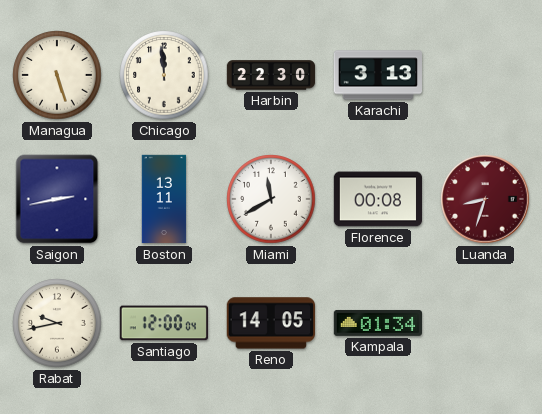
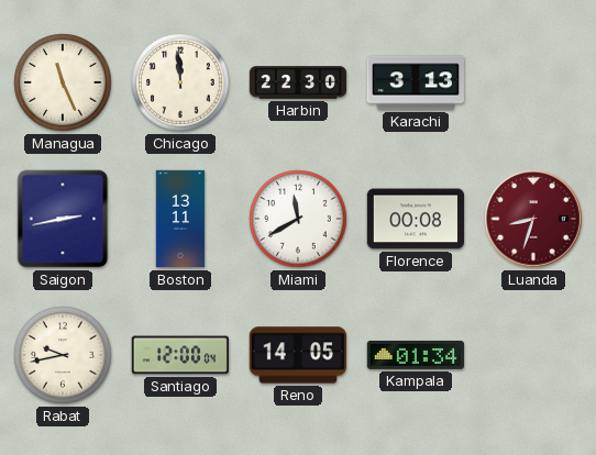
Managua: 5:27 -> 11:26 (63, 82)
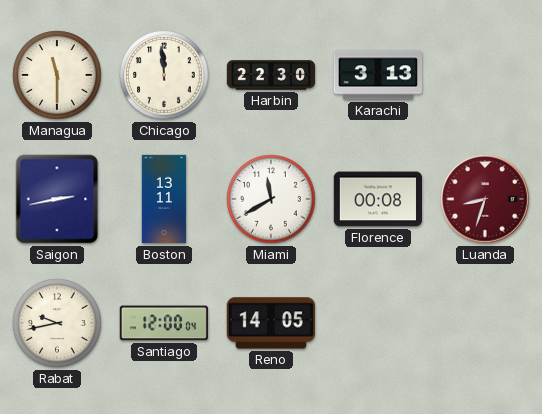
Managua: 11:26 -> 11:30 (57, 75)
Kampala: 01:34 -> none (415, 355)
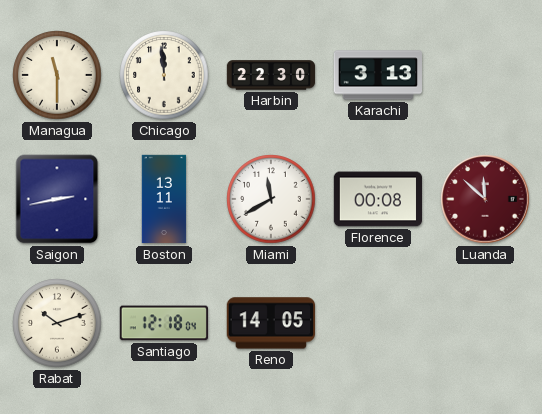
Luanda: 8:33 -> 11:52 (485, 199)
Rabat: 9:43 -> 10:12 (57, 323)
Santiago: 12:00 -> 12:18 (163, 323)
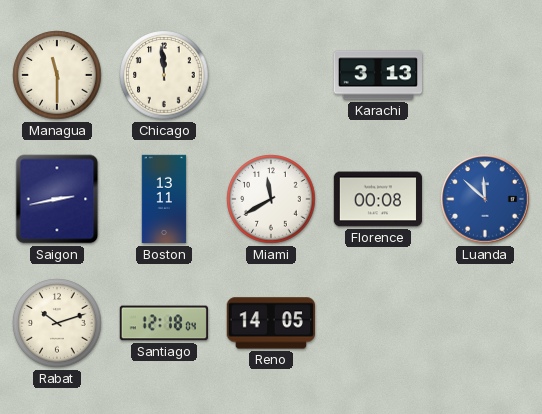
Harbin: 22:30 -> none (271, 75)
Luanda dial: burgundy -> blue (485, 199)
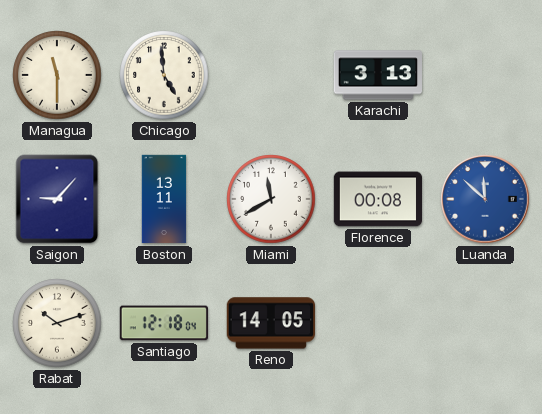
Chicago: 11:59 -> 4:59 (164, 75)
Saigon: 2:43 -> 9:07 (57, 199)
